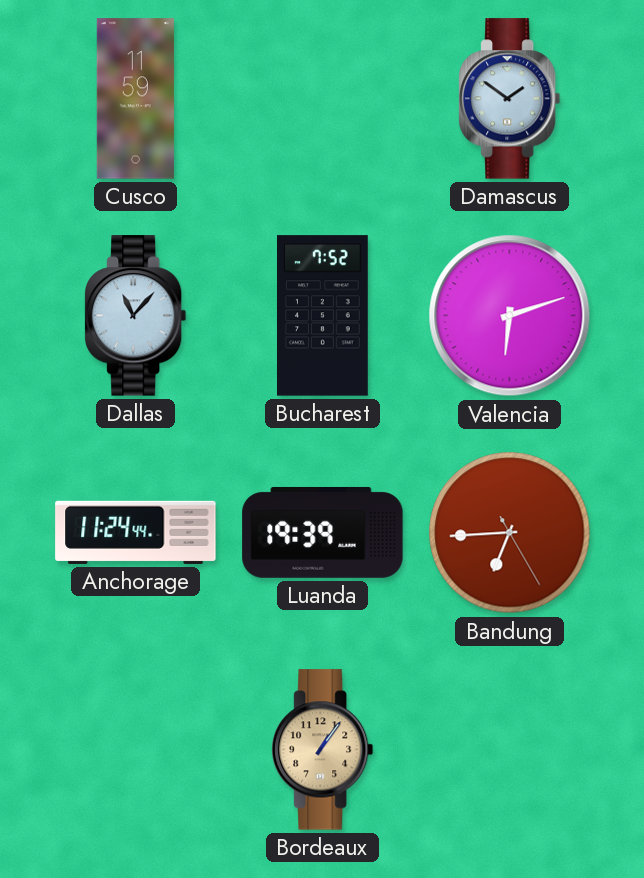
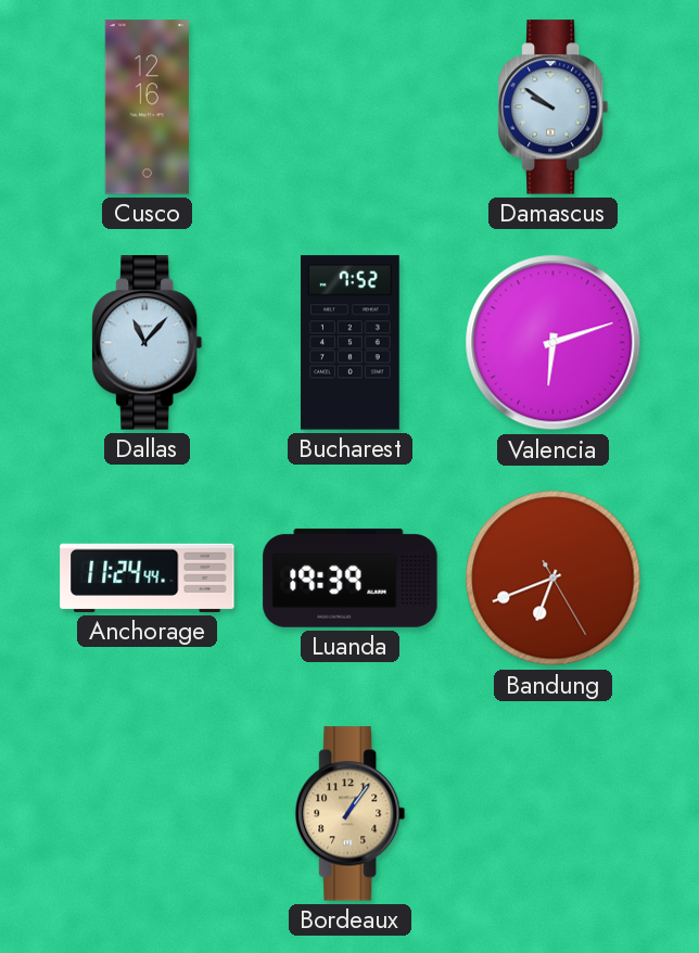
Cusco: 11:59 -> 12:16 (147, 107)
Damascus: 1:51 -> 9:51 (554, 107)
Bandung: 6:44 -> 6:41 (554, 579)
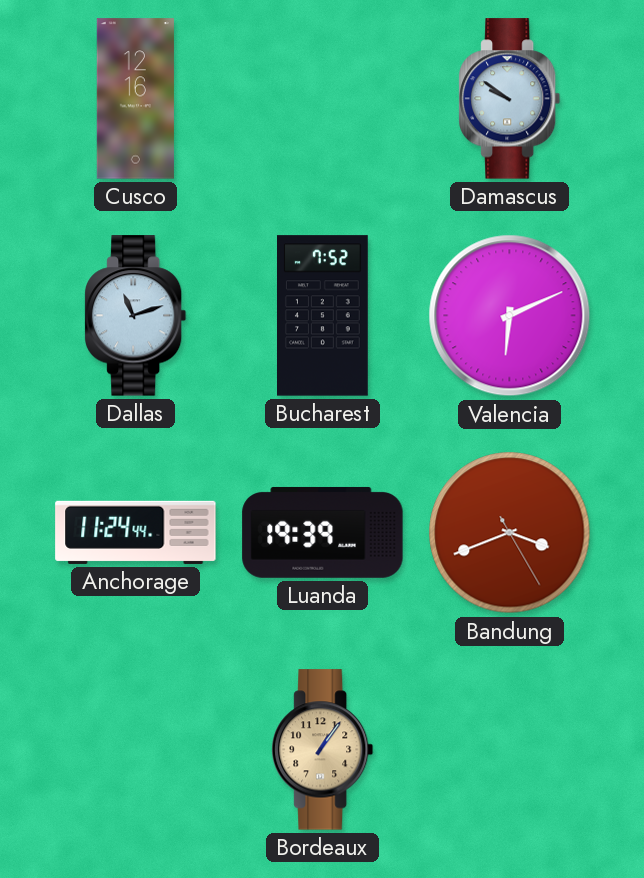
Dallas: 11:07 -> 11:12 (136, 316)
Valencia: 6:12 -> 6:11 (510, 316)
Bandung: 6:41 -> 3:41 (510, 533)
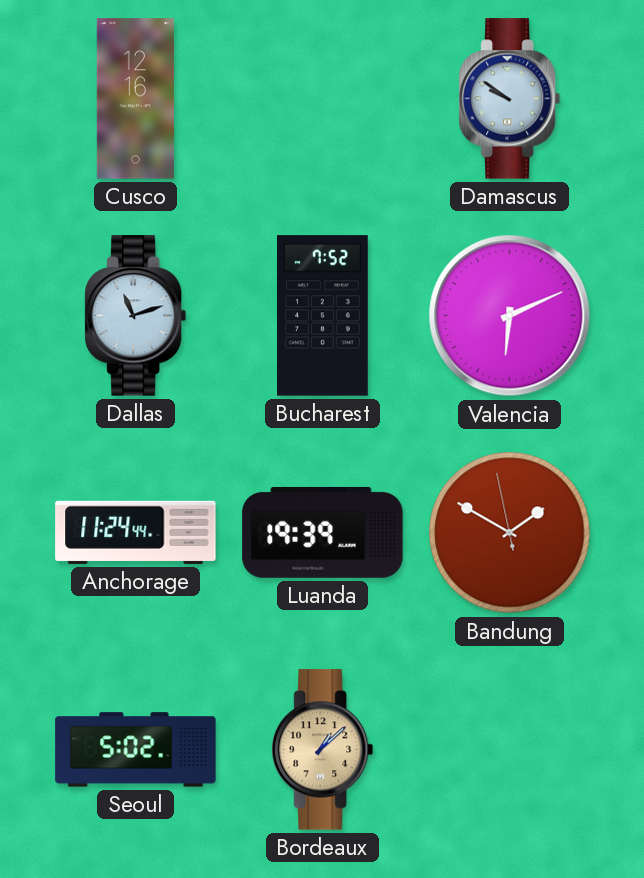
Bandung: 3:41 -> 1:49 (510, 533)
Seoul: none -> 5:02 (136, 750)
Bordeaux: 1:06 -> 1:08 (323, 750)
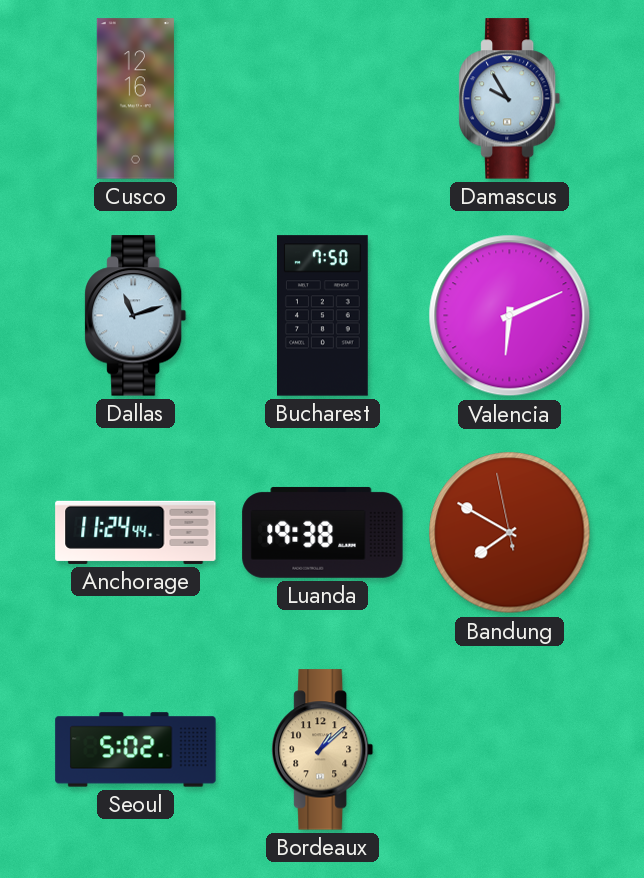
Damascus: 9:51 -> 9:55 (510, 99)
Bucharest: 7:52 -> 7:50 (323, 316)
Luanda: 19:39 -> 19:38 (323, 532)
Bandung: 1:49 -> 7:49 (510, 533)
